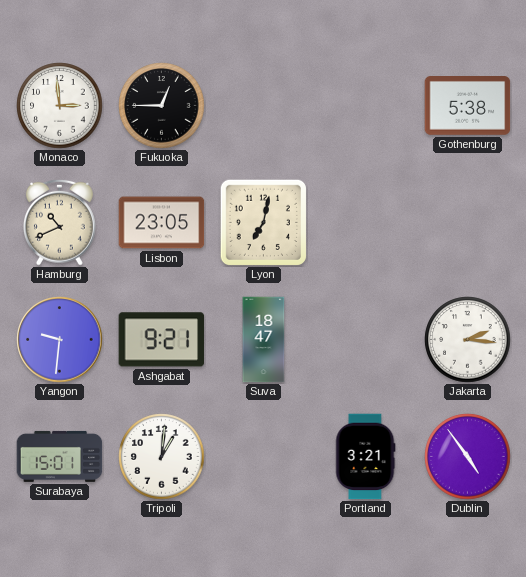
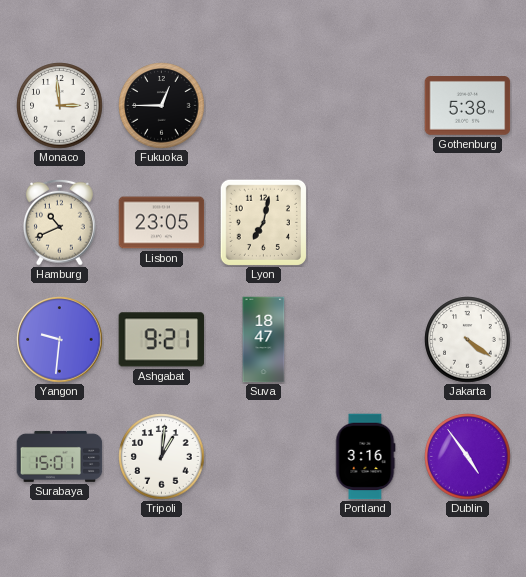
Jakarta: 2:16 -> 4:21 (468, 340)
Portland: 3:21 -> 3:16 (366, 457)
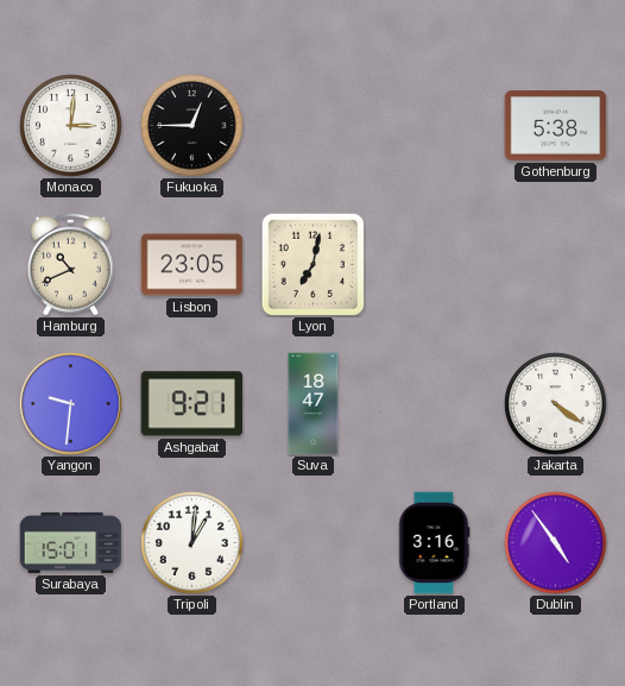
Monaco: 2:59 -> 3:01 (71, 126)
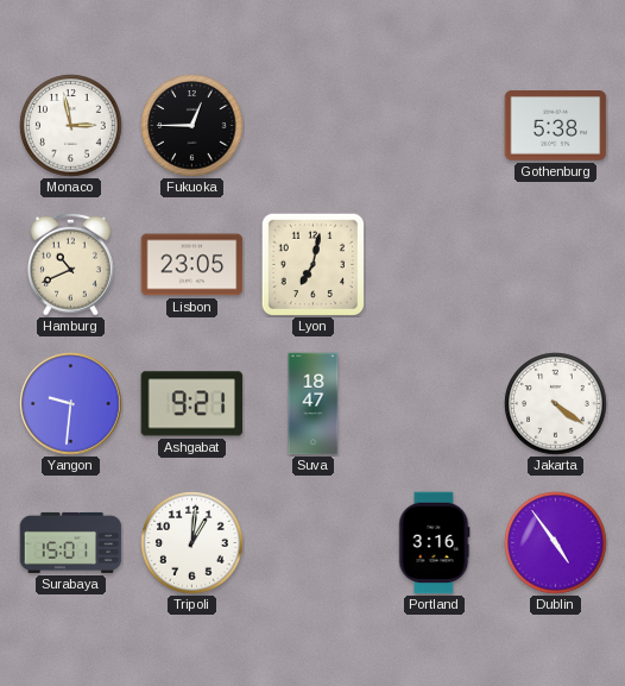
Monaco: 3:01 -> 2:58 (71, 126)
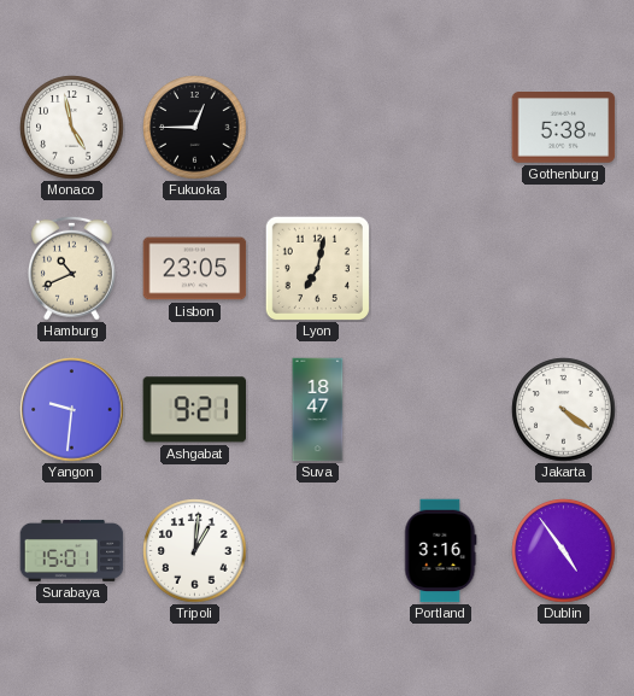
Monaco: 2:58 -> 4:58 (72, 128)
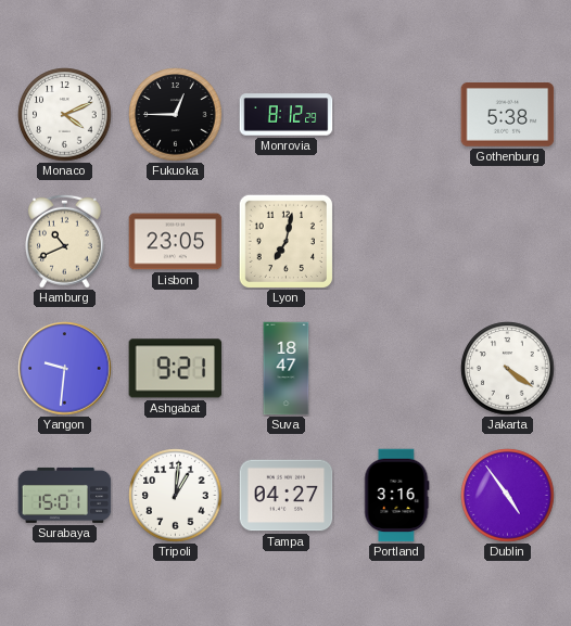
Monaco: 4:58 -> 4:11 (65, 115)
Monrovia: none -> 8:12 (287, 115)
Tampa: none -> 04:27 (287, 496)
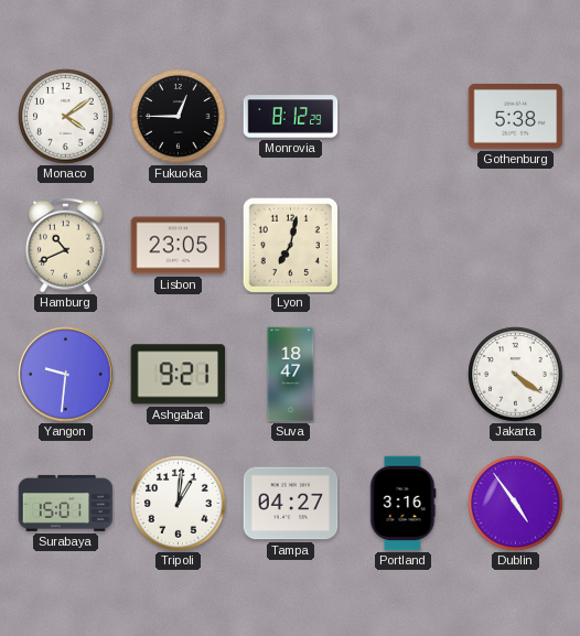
Monaco: 4:11 -> 4:09 (66, 117)
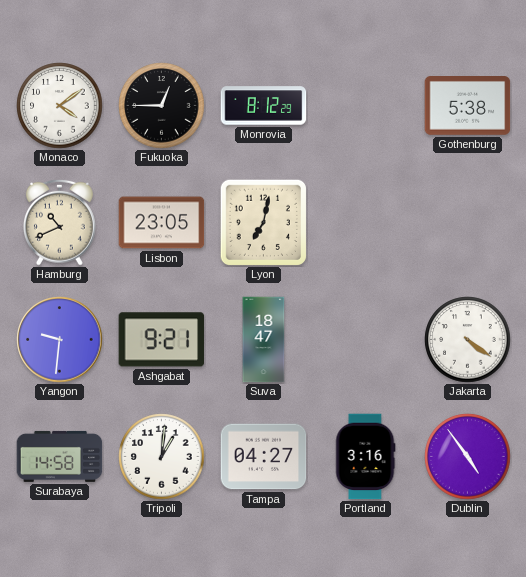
Surabaya: 15:01 -> 14:58 (60, 456)
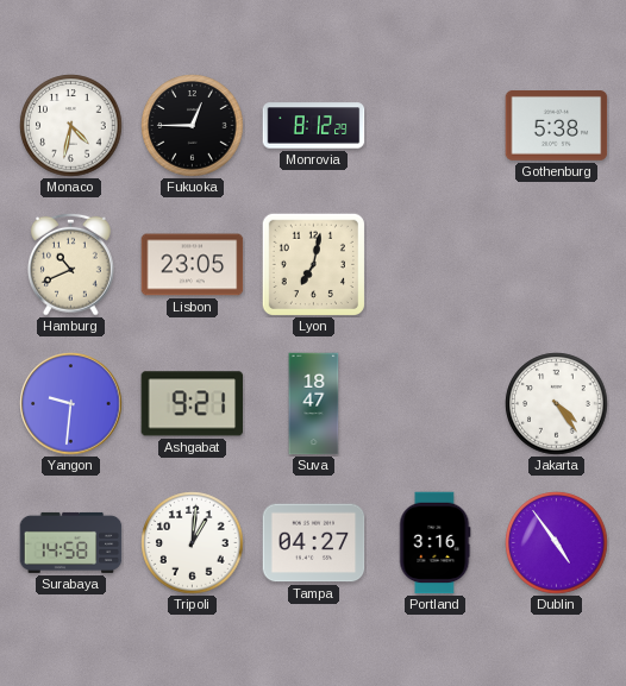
Monaco: 4:09 -> 4:32 (71, 126)
Jakarta: 4:21 -> 4:24 (557, 404)
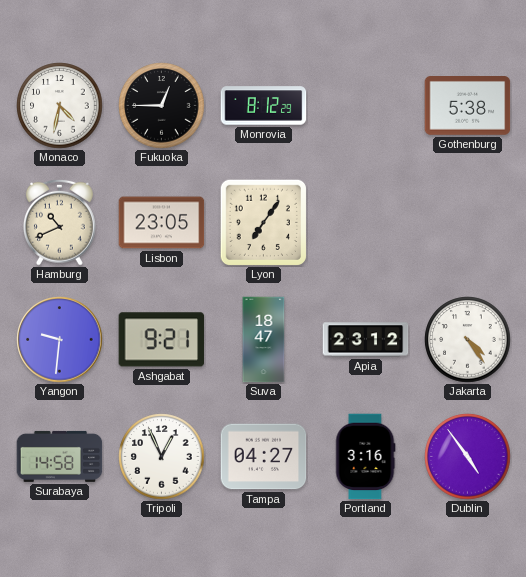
Lyon: 7:02 -> 7:06 (263, 222)
Apia: none -> 23:12 (366, 340)
Tripoli: 1:01 -> 12:56 (162, 457)
